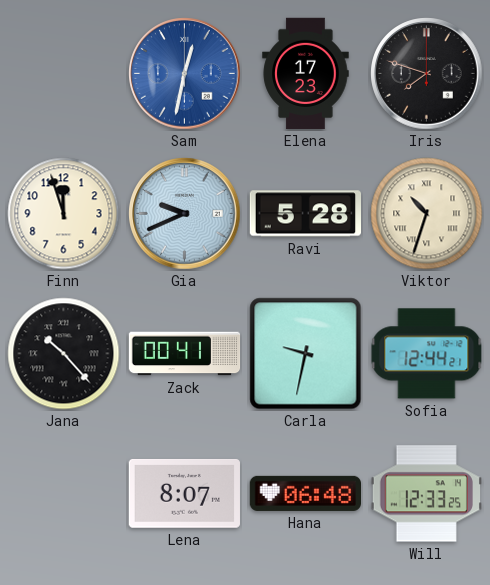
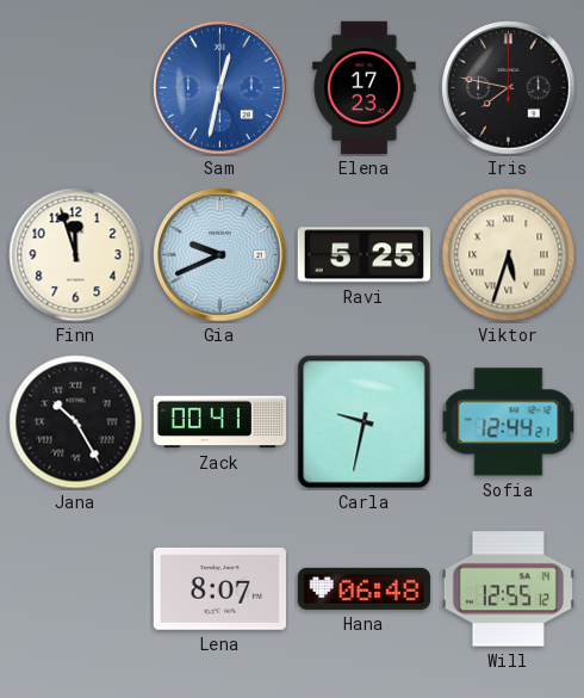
Iris: 7:48 -> 7:47 (509, 88)
Ravi: 5:28 -> 5:25 (364, 255)
Viktor: 10:33 -> 5:33 (509, 255)
Jana: 10:23 -> 10:25 (76, 422)
Will: 12:33 -> 12:55 (508, 589)
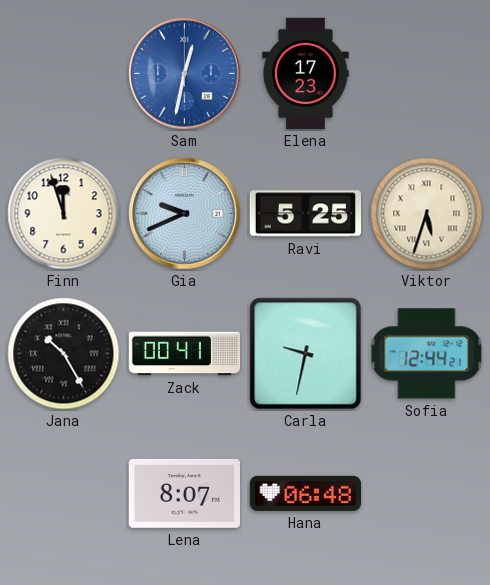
Iris: 7:47 -> none (509, 88)
Will: 12:55 -> none (508, 589)
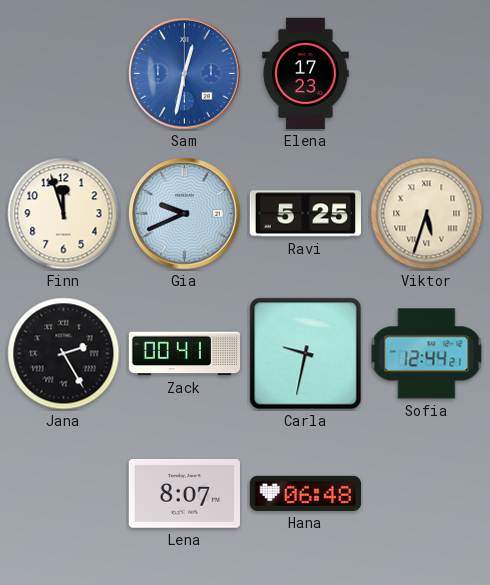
Jana: 10:25 -> 2:25 (64, 354)
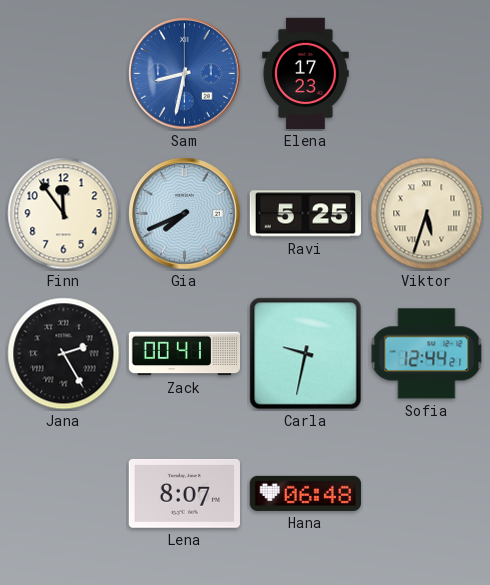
Sam: 12:32 -> 8:32 (185, 74)
Finn: 11:57 -> 11:54 (64, 214)
Gia: 9:41 -> 7:41 (185, 214)
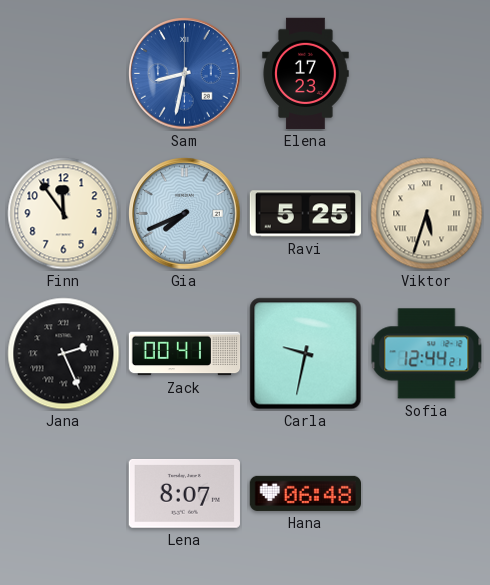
Jana: 2:25 -> 2:26 (64, 354)
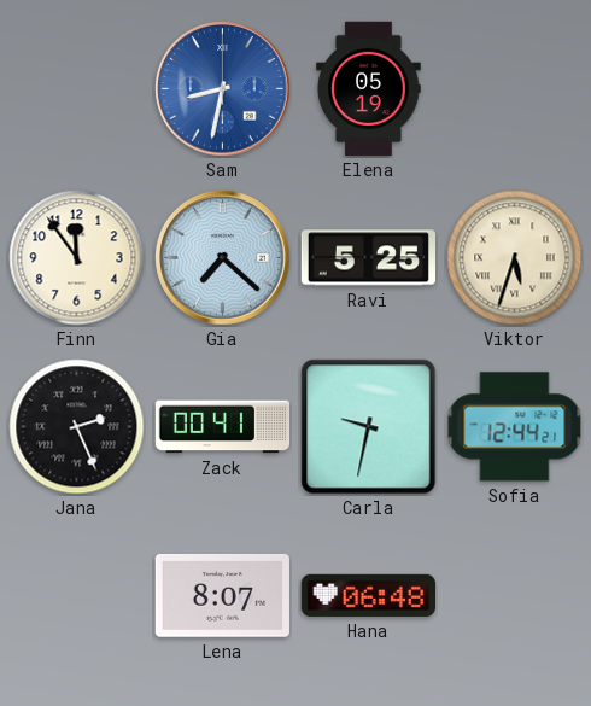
Elena: 17:23 -> 05:19 (369, 89)
Gia: 7:41 -> 7:22 (223, 258)
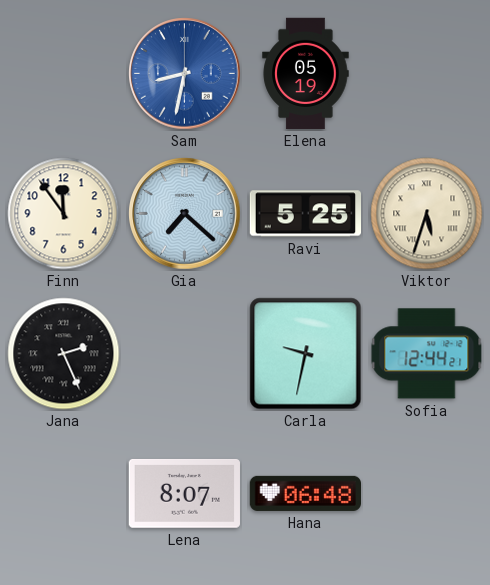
Zack: 00:41 -> none (223, 427)
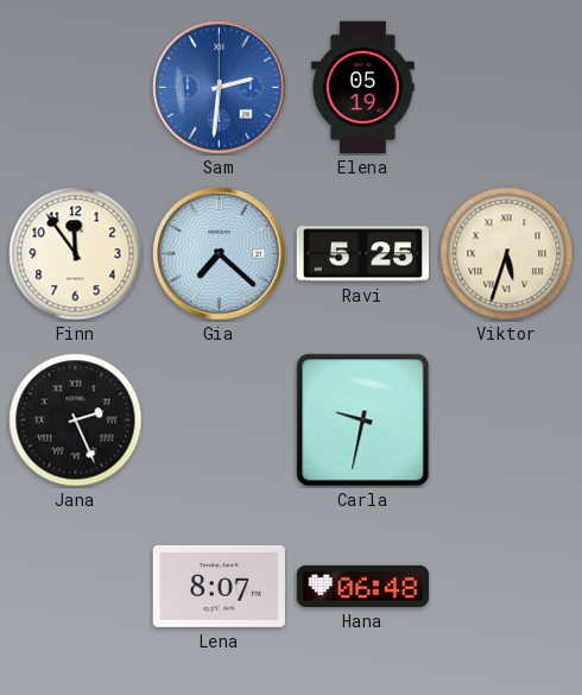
Sam: 8:32 -> 2:31 (220, 88)
Sofia: 12:44 -> none (427, 354)
